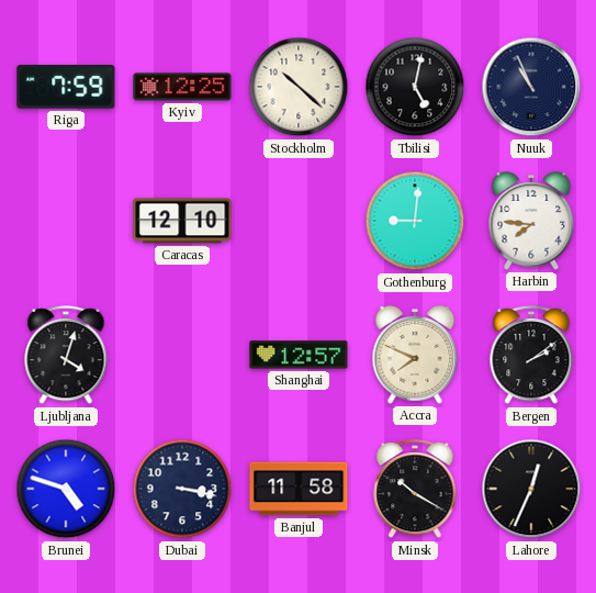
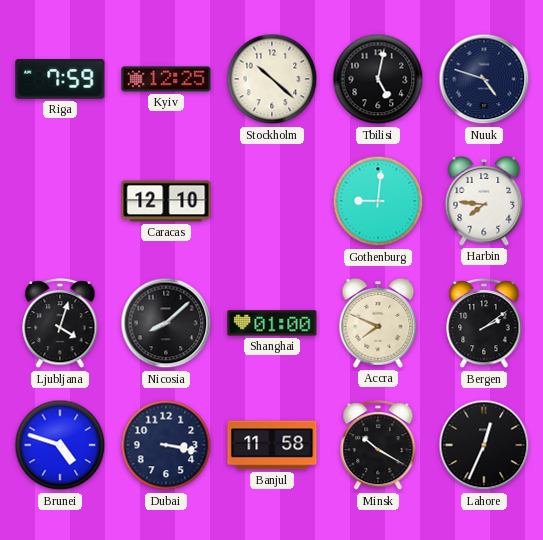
Nuuk: 10:56 -> 4:48 (484, 79)
Nicosia: none -> 8:08 (166, 323)
Shanghai: 12:57 -> 01:00 (272, 323)
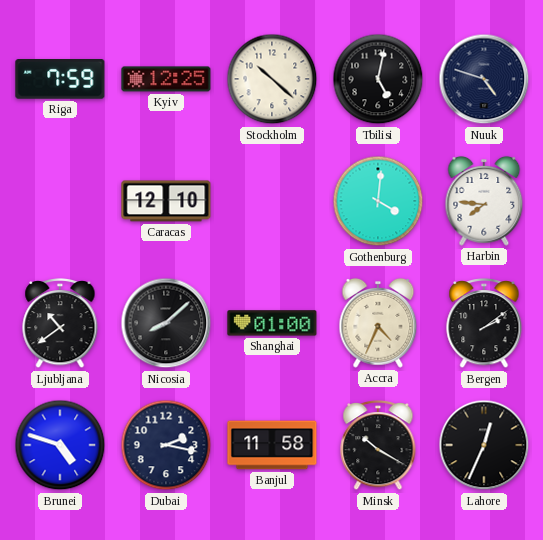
Gothenburg: 9:01 -> 4:01 (378, 201)
Ljubljana: 4:03 -> 10:39 (60, 324)
Accra: 7:49 -> 4:34 (378, 323)
Dubai: 3:17 -> 2:17 (166, 445)
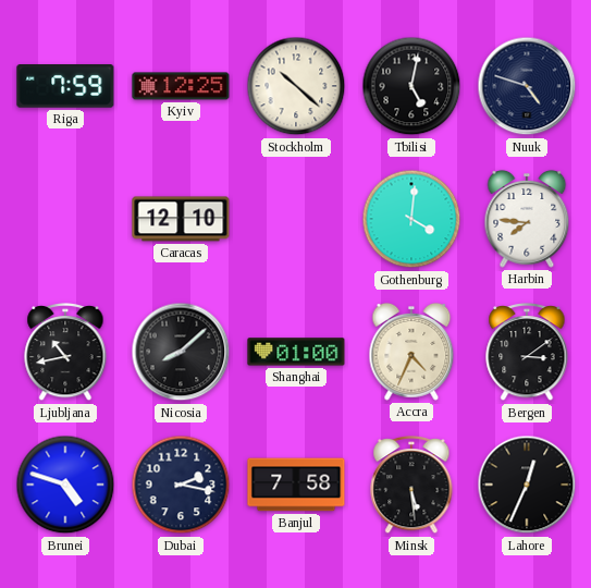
Ljubljana: 10:39 -> 10:43 (65, 353)
Bergen: 2:09 -> 3:09 (527, 353)
Banjul: 11:58 -> 7:58 (296, 485)
Minsk: 10:20 -> 5:29 (411, 486)
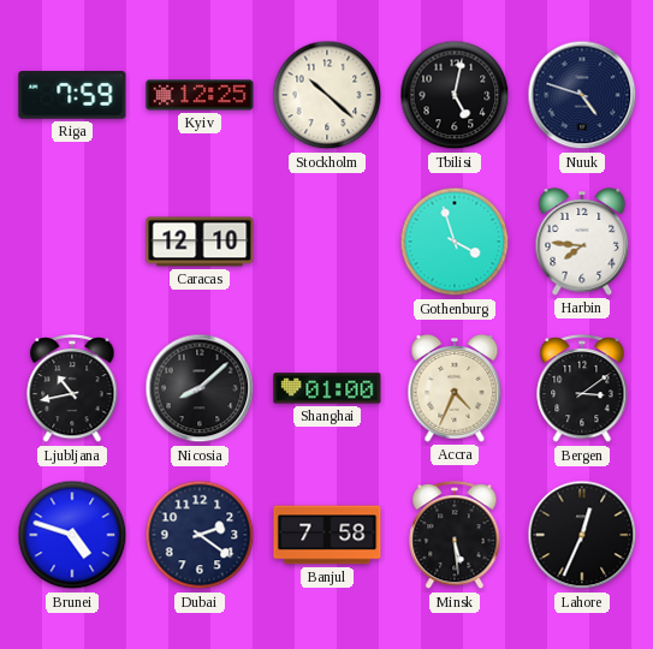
Gothenburg: 4:01 -> 3:57 (455, 242)
Dubai: 2:17 -> 2:21 (200, 535)
